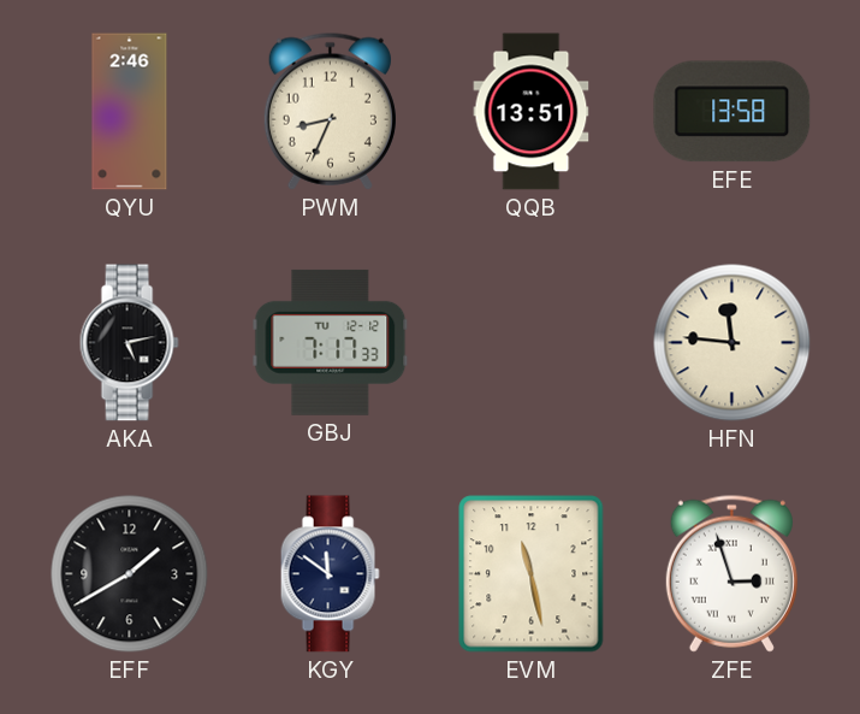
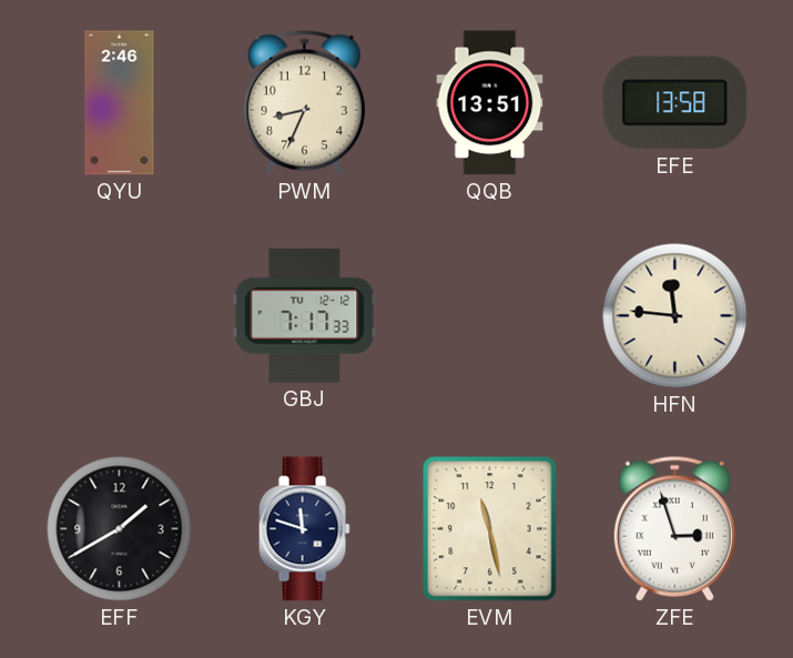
AKA: 5:13 -> none (129, 343)
KGY: 11:51 -> 11:48 (304, 529)
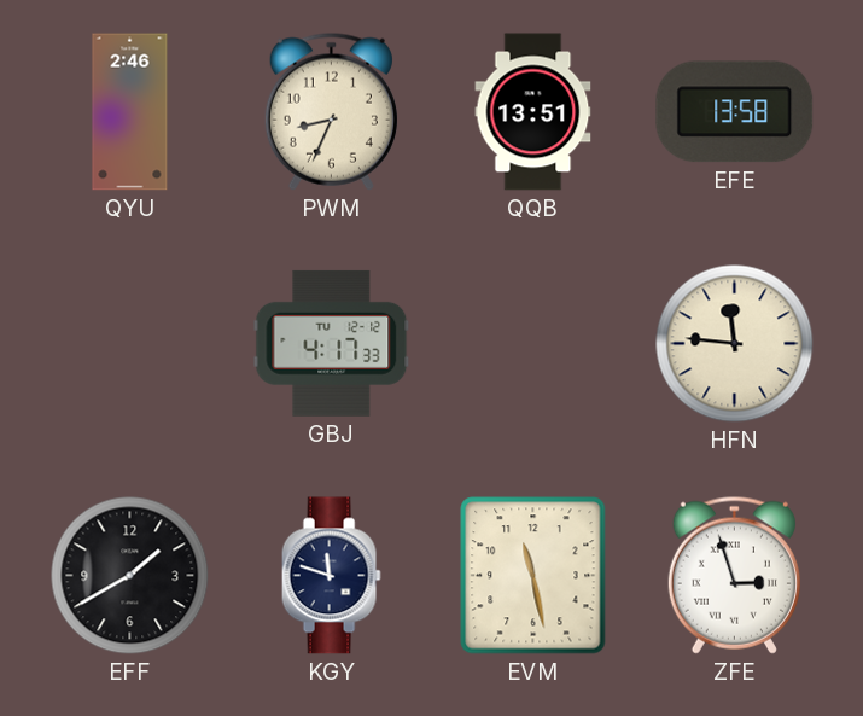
GBJ: 7:17 -> 4:17 (332, 343)
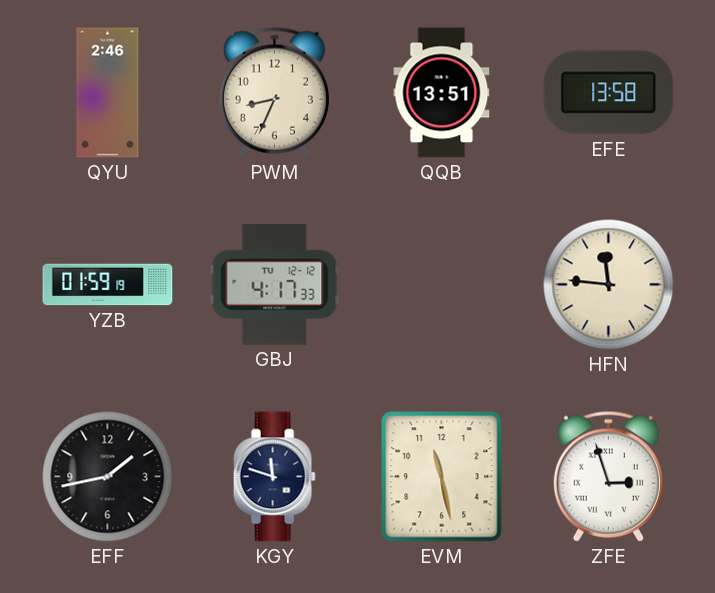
YZB: none -> 01:59 (108, 285)
EFF: 1:40 -> 1:43 (108, 477)
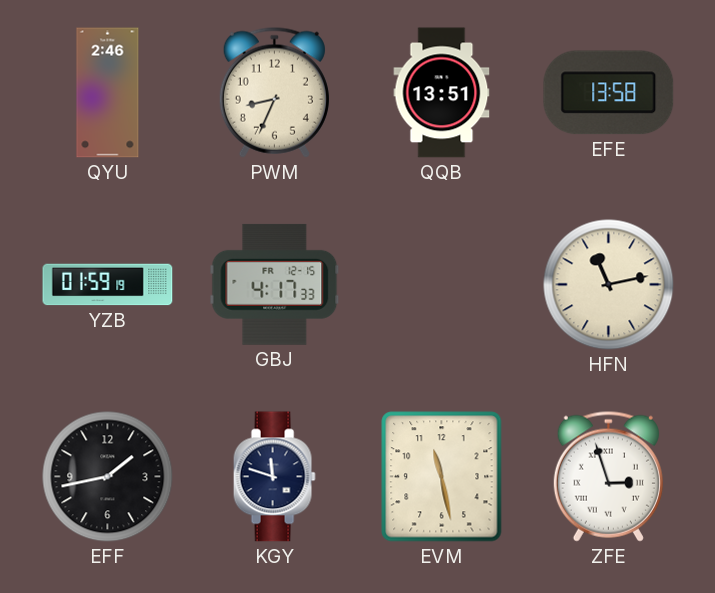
GBJ date: TU 12-12 -> FR 12-15 (275, 284)
HFN: 11:46 -> 11:13 (609, 285)
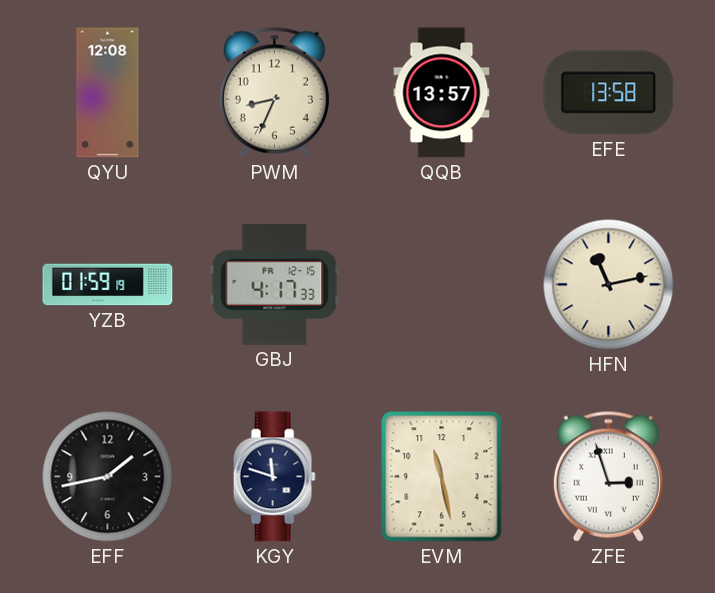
QYU: 2:46 -> 12:08 (108, 93)
QQB: 13:51 -> 13:57 (442, 93)
